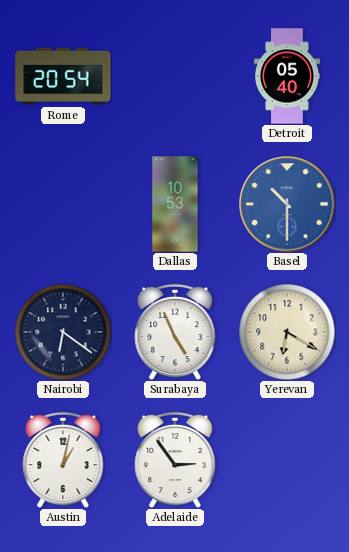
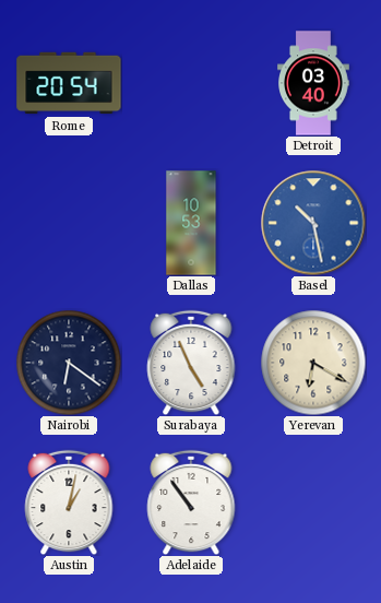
Detroit: 05:40 -> 03:40 (314, 83)
Basel: 10:30 -> 10:28 (313, 223)
Adelaide: 2:54 -> 10:54 (191, 503)
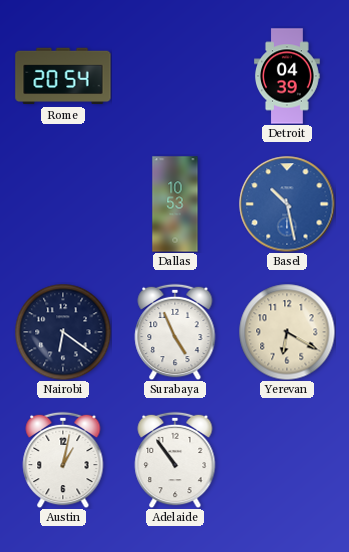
Detroit: 03:40 -> 04:39 (288, 76)
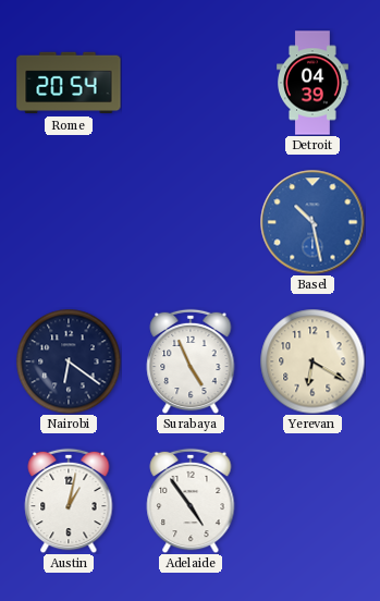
Dallas: 10:53 -> none (175, 204)
Adelaide: 10:54 -> 4:54 (191, 501)
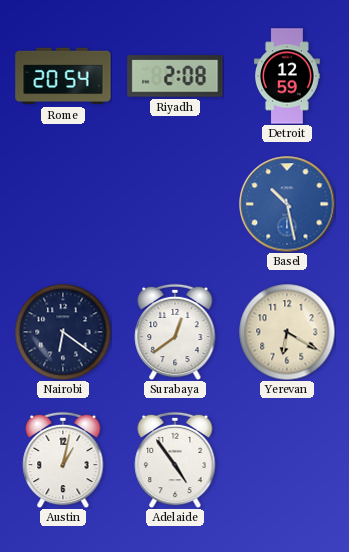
Riyadh: none -> 2:08 (175, 76)
Detroit: 04:39 -> 12:59 (288, 76)
Surabaya: 4:56 -> 12:39 (175, 332)
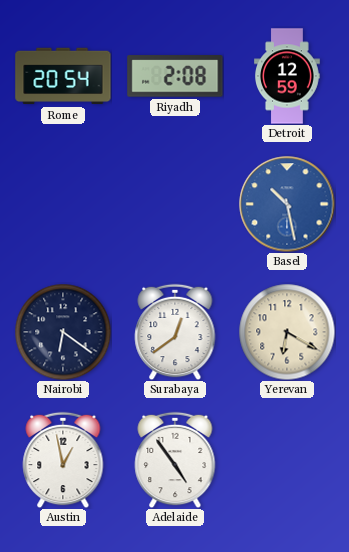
Austin: 1:02 -> 12:58 (63, 460)
